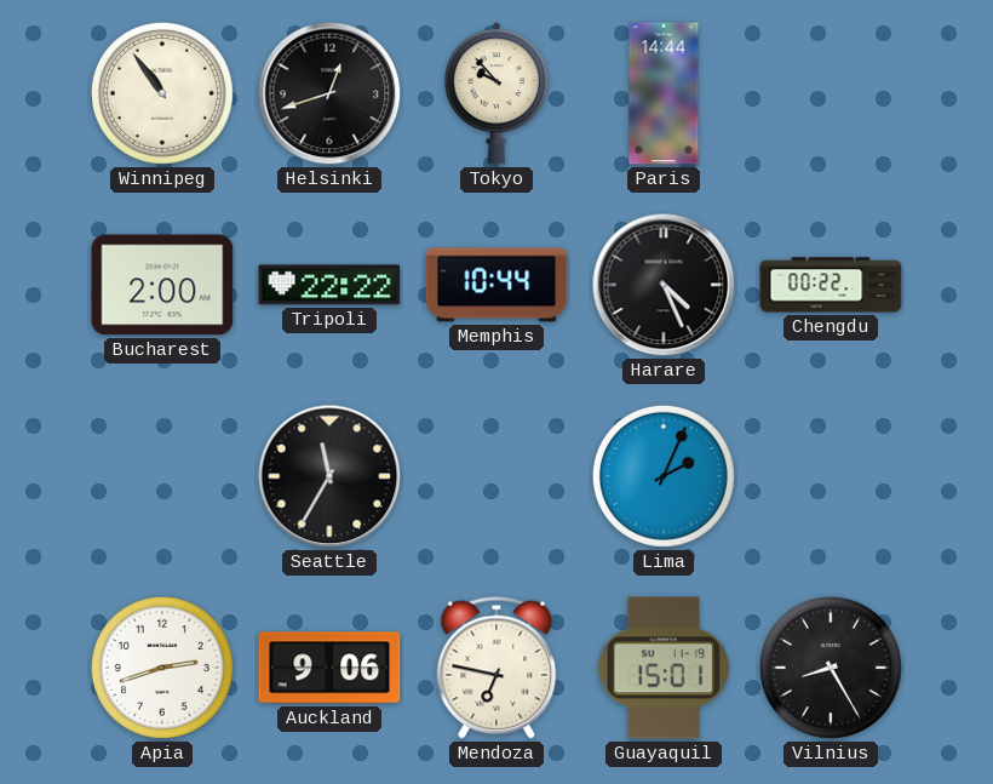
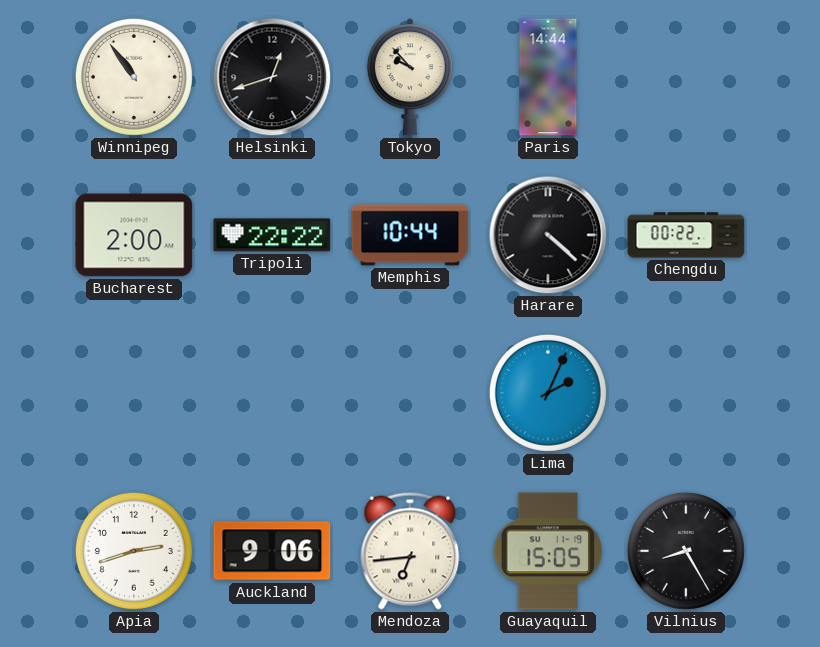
Harare: 4:26 -> 4:22 (548, 235)
Seattle: 11:35 -> none (329, 476)
Mendoza: 6:47 -> 6:44 (410, 551)
Guayaquil: 15:01 -> 15:05 (548, 551)
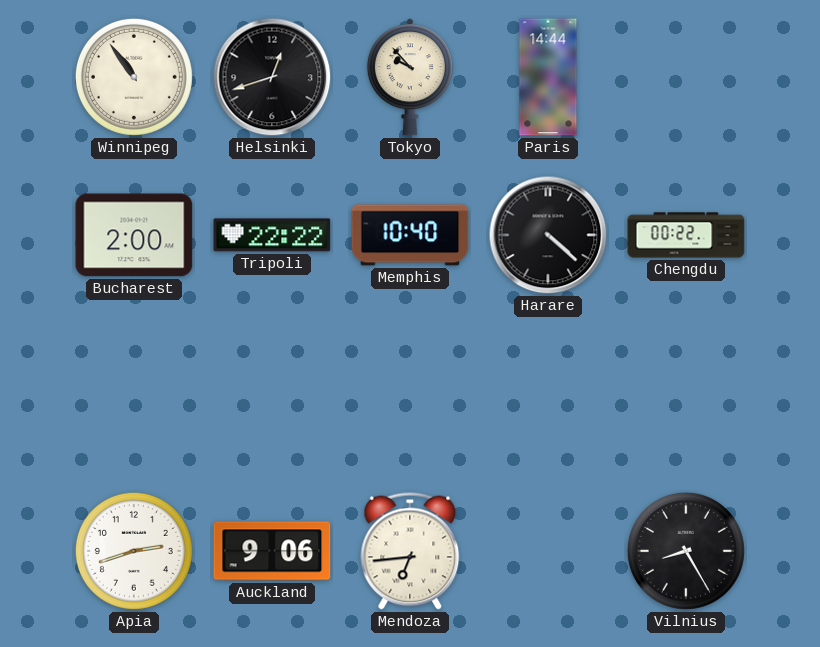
Memphis: 10:44 -> 10:40 (410, 235)
Lima: 2:04 -> none (548, 393)
Guayaquil: 15:05 -> none (548, 551)
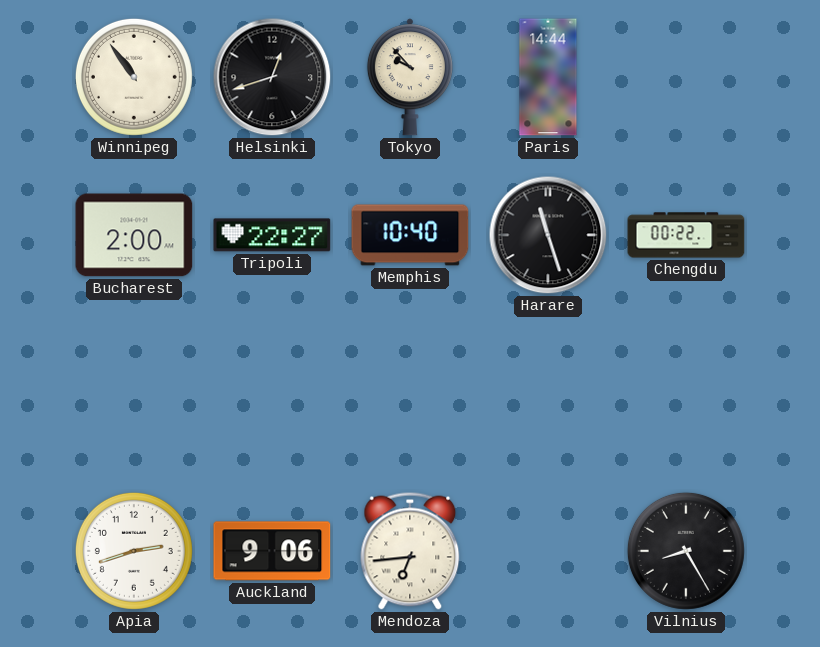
Tripoli: 22:22 -> 22:27 (272, 235)
Harare: 4:22 -> 11:27 (548, 235)
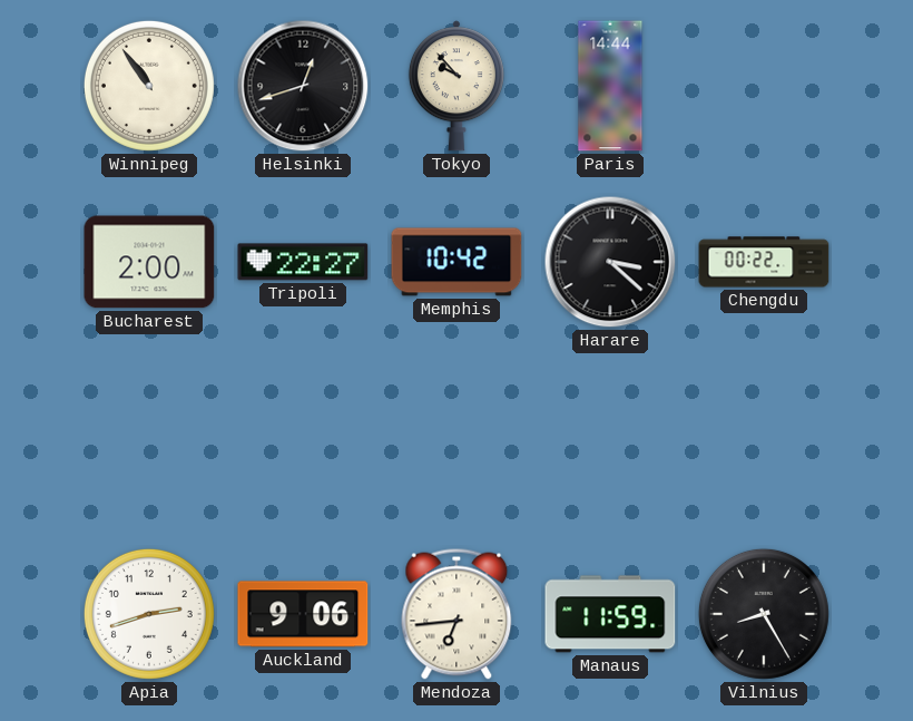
Memphis: 10:40 -> 10:42 (457, 262)
Harare: 11:27 -> 3:22 (610, 262)
Manaus: none -> 11:59 (610, 614)
